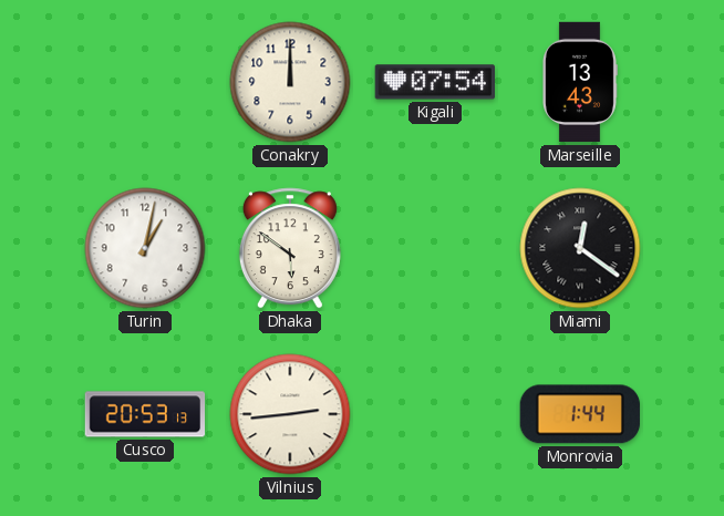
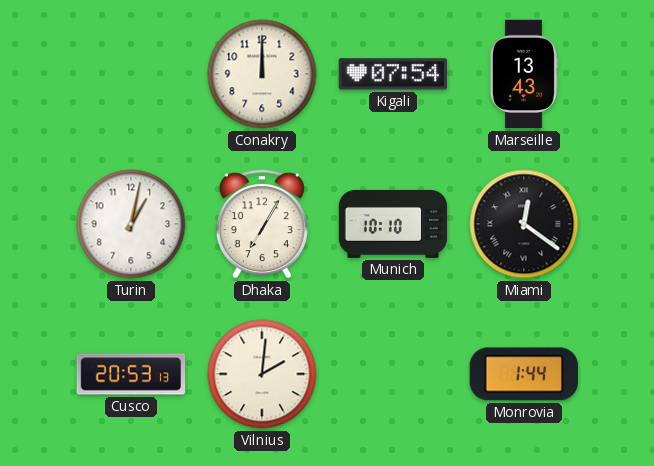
Dhaka: 5:51 -> 7:05 (262, 224)
Munich: none -> 10:10 (393, 224)
Vilnius: 2:44 -> 2:01 (262, 374)
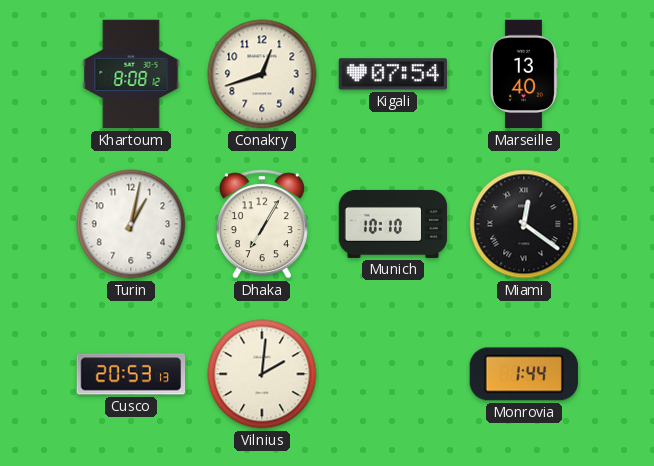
Khartoum: none -> 8:08 (131, 74)
Conakry: 12:00 -> 12:42 (262, 74)
Marseille: 13:43 -> 13:40 (523, 74)
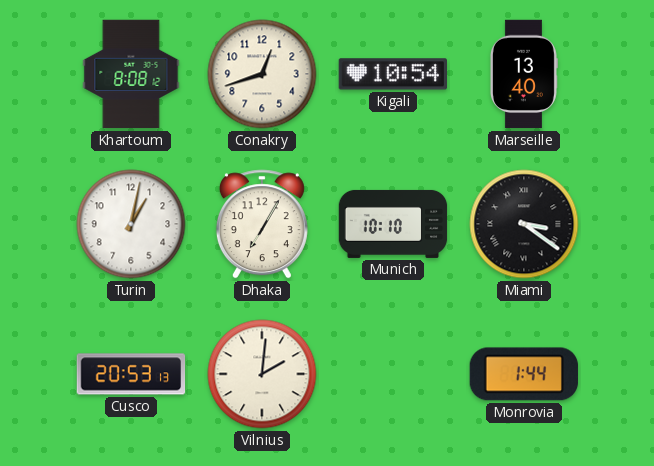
Kigali: 07:54 -> 10:54 (392, 74)
Miami: 12:21 -> 3:21 (524, 224)
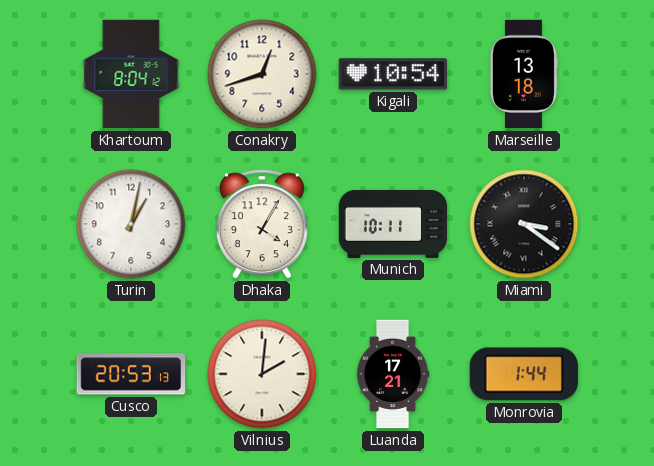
Khartoum: 8:08 -> 8:04 (131, 74)
Marseille: 13:40 -> 13:18 (523, 74)
Dhaka: 7:05 -> 4:05 (262, 224)
Munich: 10:10 -> 10:11 (393, 224)
Luanda: none -> 17:21 (393, 374)
